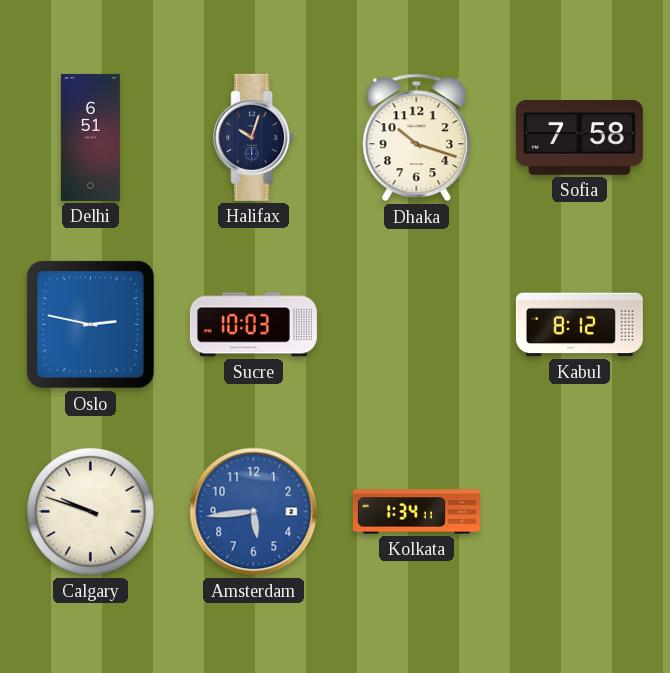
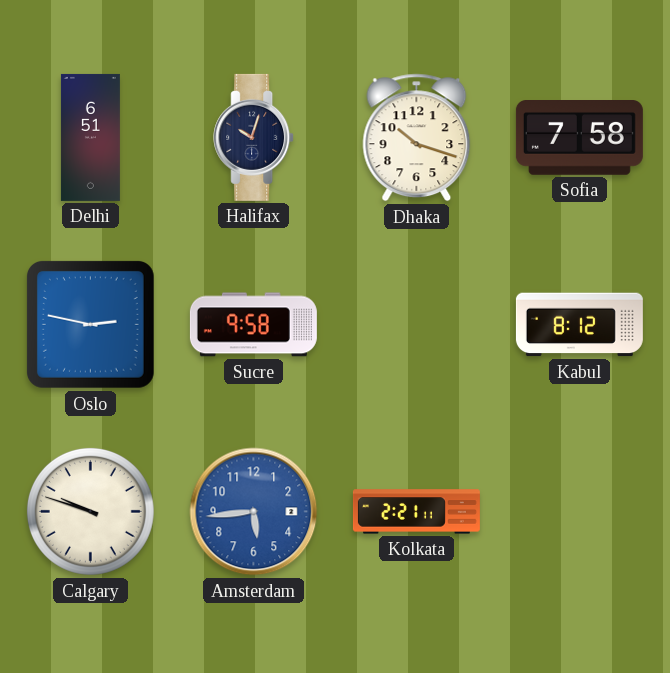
Sucre: 10:03 -> 9:58 (253, 325)
Kolkata: 1:34 -> 2:21 (416, 512)
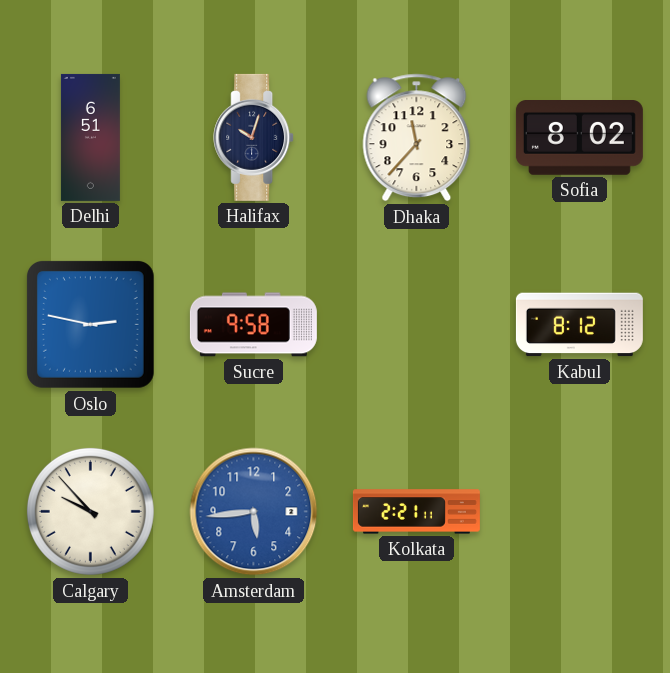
Dhaka: 10:18 -> 11:37 (417, 138)
Sofia: 7:58 -> 8:02 (579, 138)
Calgary: 9:48 -> 9:53 (90, 511)
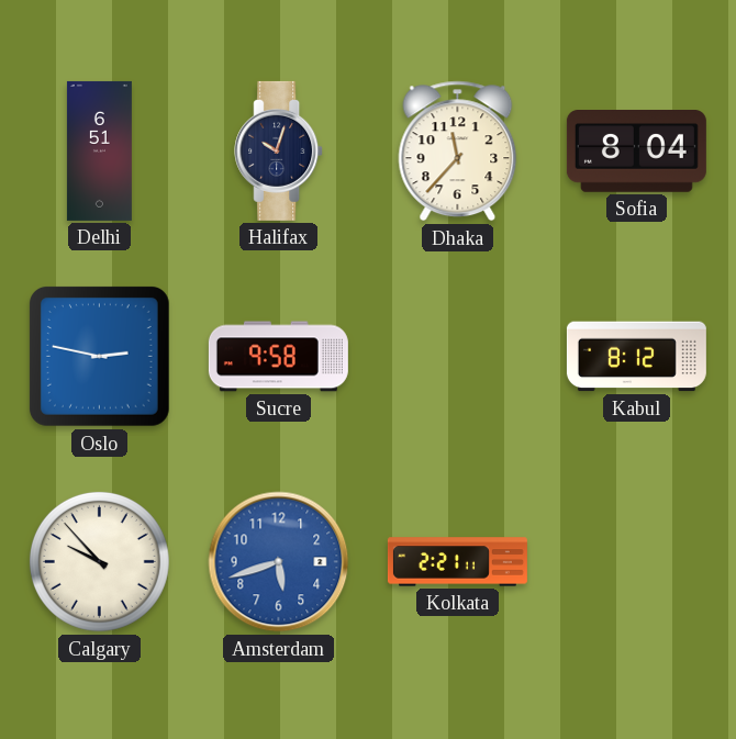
Sofia: 8:02 -> 8:04 (636, 152)
Amsterdam: 5:44 -> 5:42 (279, 562)
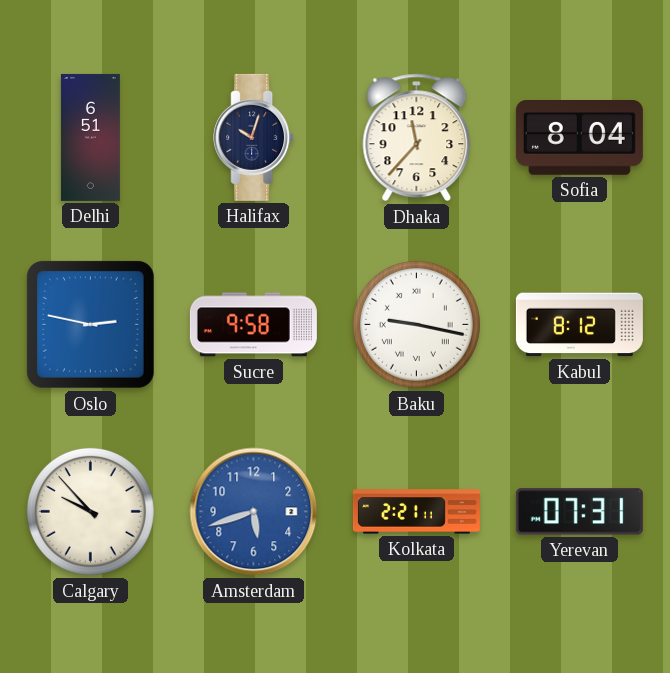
Baku: none -> 9:17 (416, 324)
Yerevan: none -> 07:31 (579, 512)
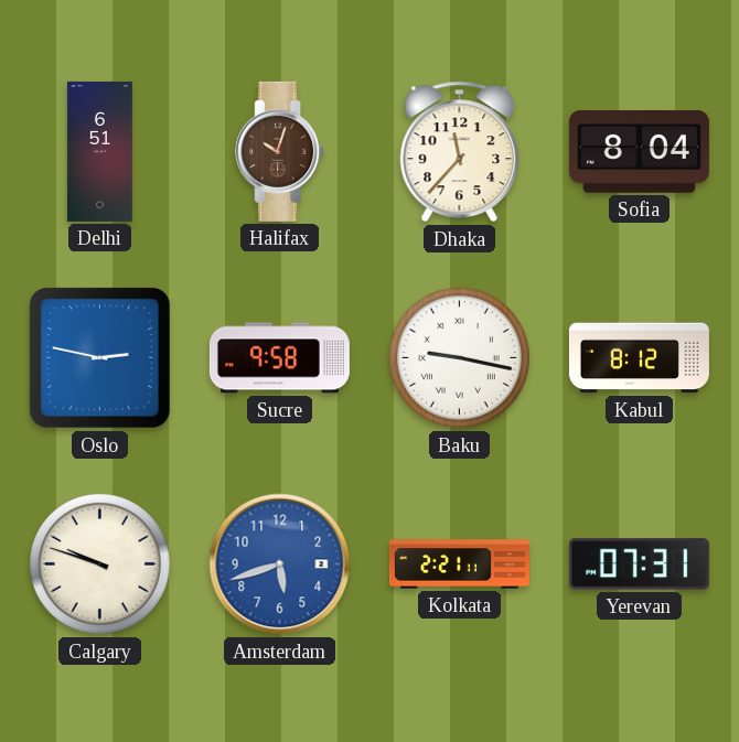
Halifax dial: navy -> brown (280, 151)
Calgary: 9:53 -> 9:48 (99, 563)
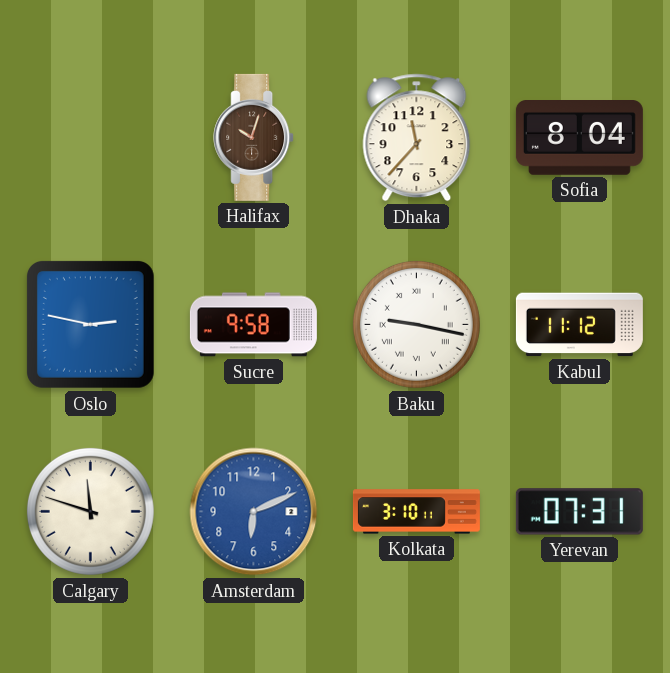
Delhi: 6:51 -> none (99, 151)
Kabul: 8:12 -> 11:12 (579, 325)
Calgary: 9:48 -> 11:48 (90, 511)
Amsterdam: 5:42 -> 6:11 (254, 512)
Kolkata: 2:21 -> 3:10 (416, 512)
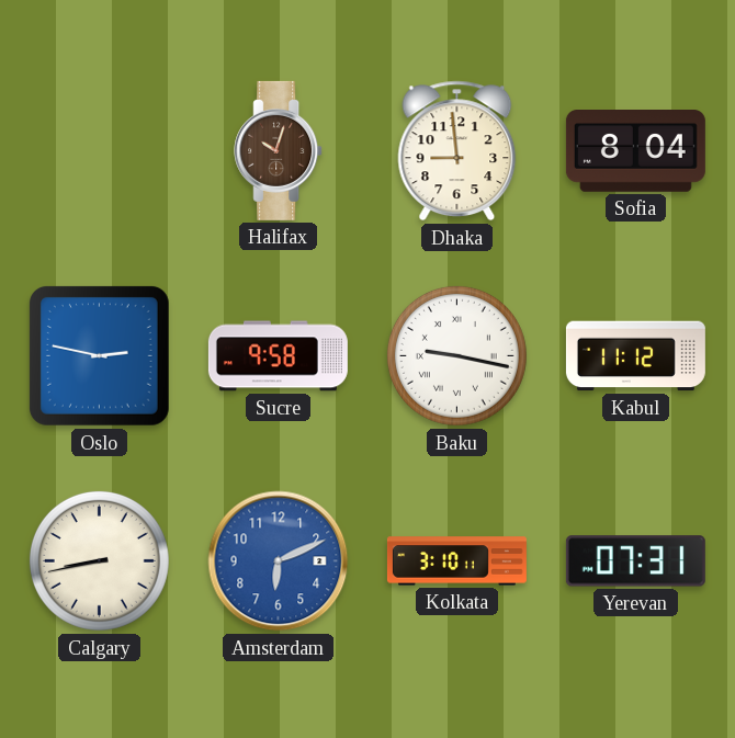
Dhaka: 11:37 -> 8:59 (457, 151)
Calgary: 11:48 -> 8:43 (99, 560)
